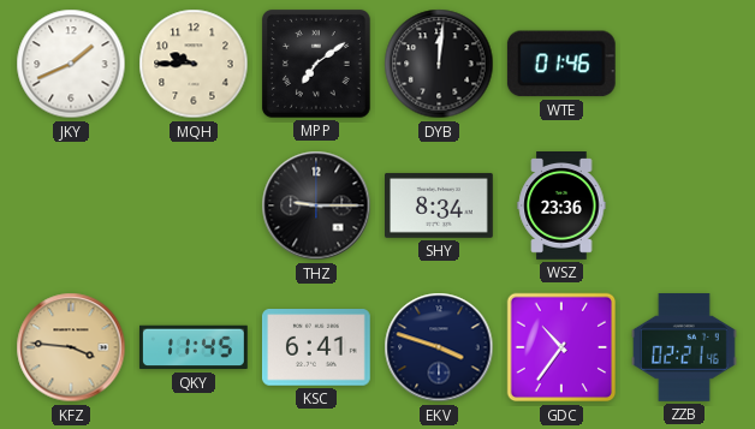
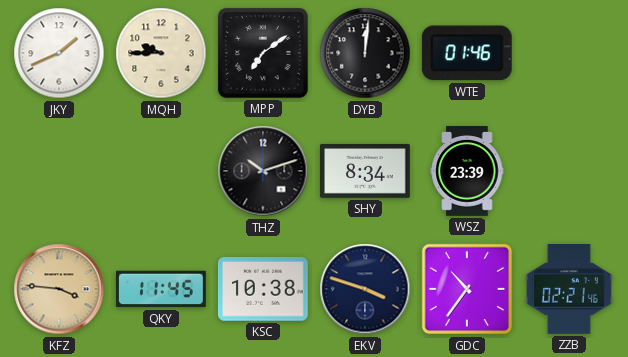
THZ: 9:15 -> 10:12 (263, 171)
WSZ: 23:36 -> 23:39 (467, 172)
KSC: 6:41 -> 10:38 (263, 290)
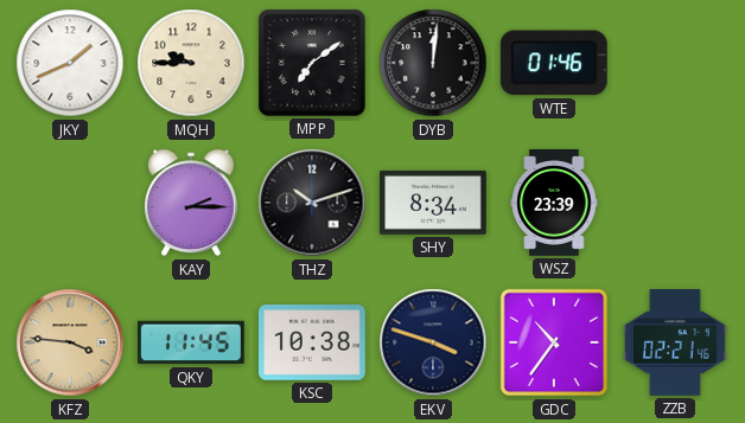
KAY: none -> 2:15 (192, 203)
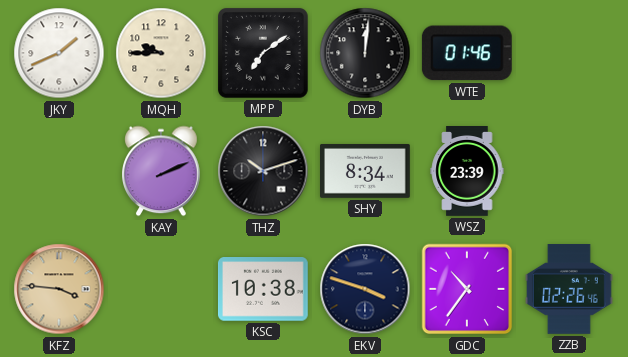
KAY: 2:15 -> 2:11 (162, 171)
QKY: 11:45 -> none (191, 342)
ZZB: 02:21 -> 02:26 (569, 290)
